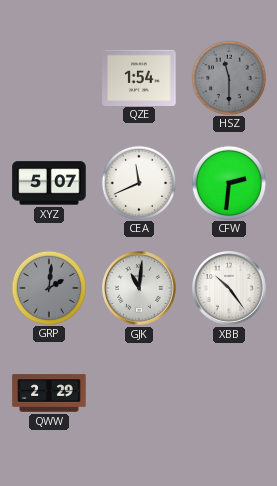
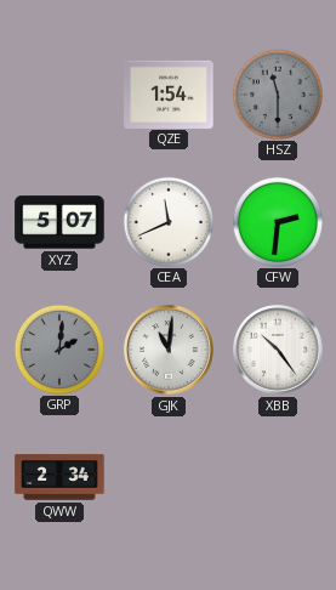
QWW: 2:29 -> 2:34 (59, 477)
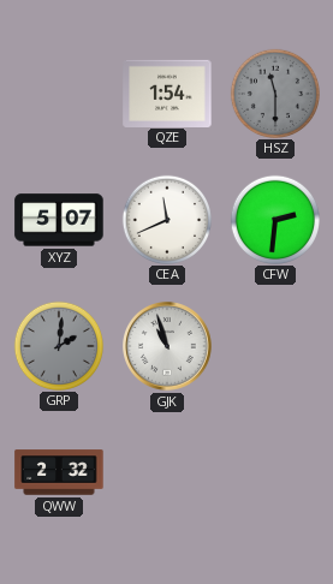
GJK: 11:01 -> 10:57 (168, 347)
XBB: 10:24 -> none (279, 351)
QWW: 2:34 -> 2:32 (59, 472)
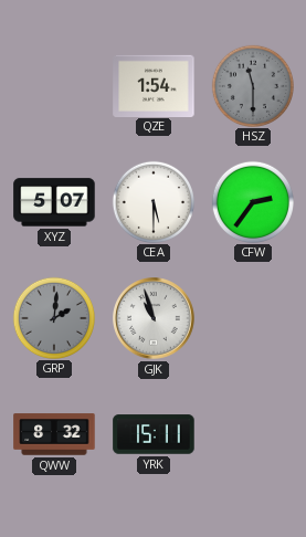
CEA: 11:41 -> 5:30 (152, 201)
CFW: 2:31 -> 2:36 (252, 201)
QWW: 2:32 -> 8:32 (54, 434)
YRK: none -> 15:11 (154, 434)
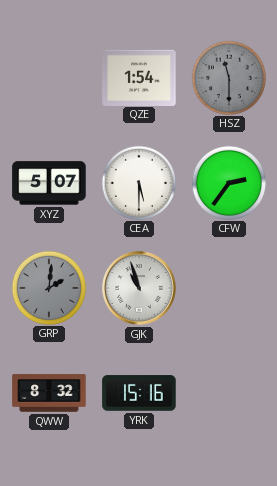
YRK: 15:11 -> 15:16 (139, 393)
